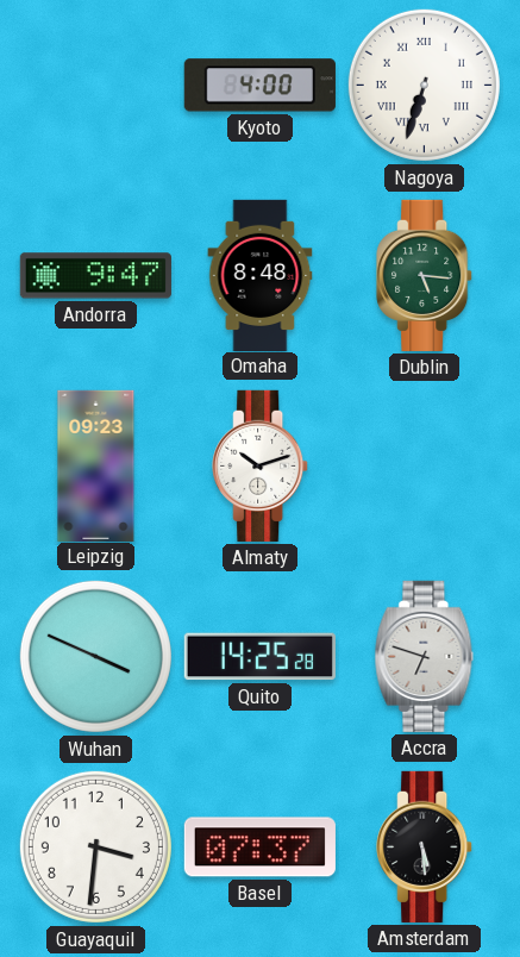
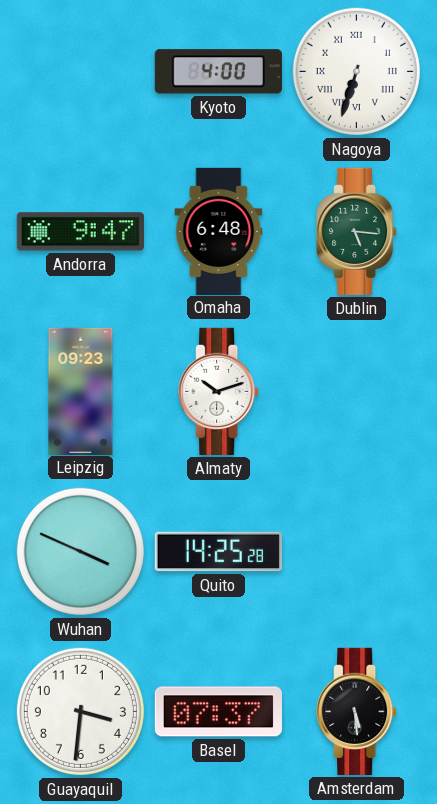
Omaha: 8:48 -> 6:48 (219, 231)
Accra: 6:48 -> none (425, 656)
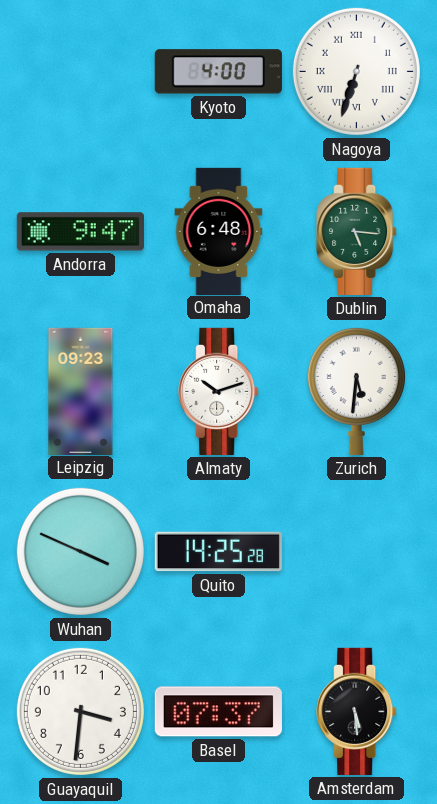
Zurich: none -> 5:31 (356, 391)
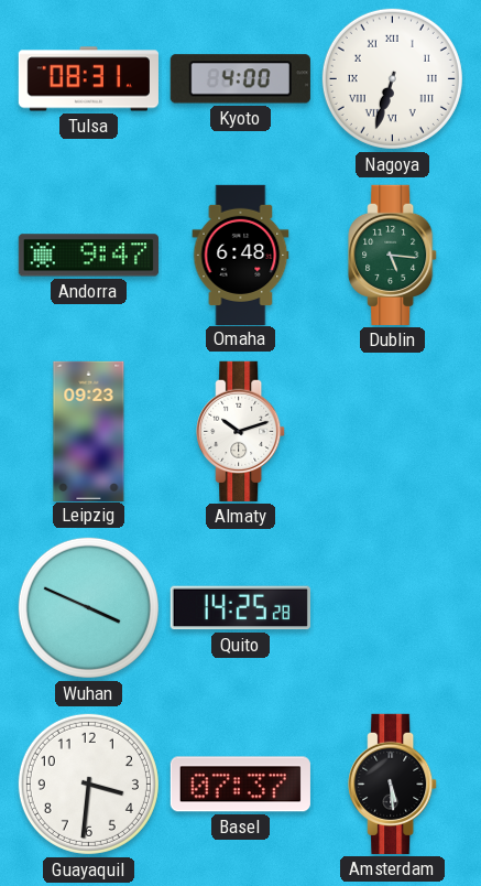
Tulsa: none -> 08:31 (88, 79)
Zurich: 5:31 -> none (356, 391)
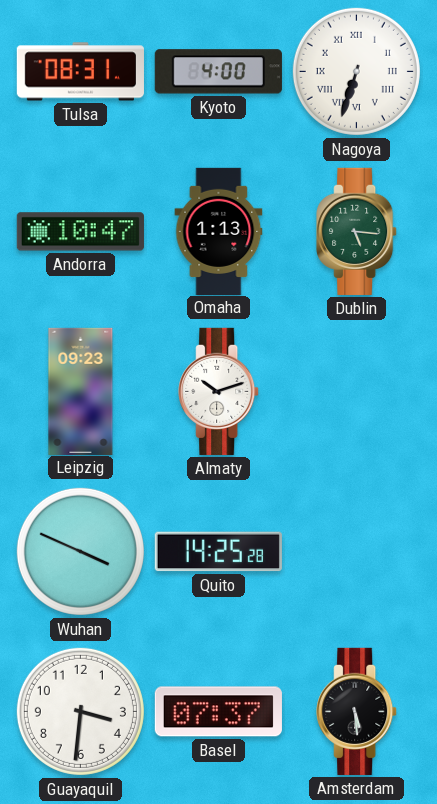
Andorra: 9:47 -> 10:47 (80, 232)
Omaha: 6:48 -> 1:13 (219, 231)
